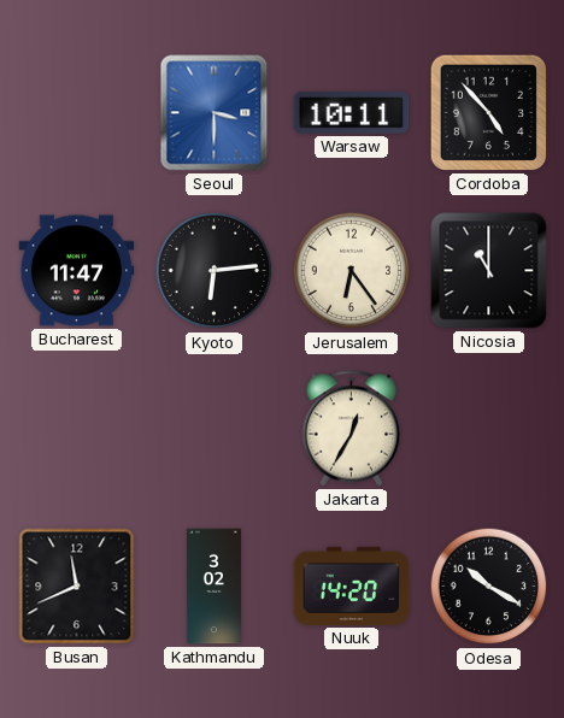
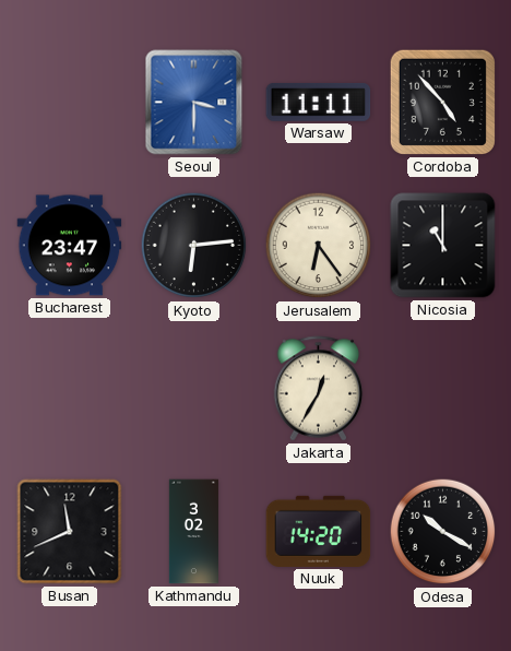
Warsaw: 10:11 -> 11:11 (319, 102)
Bucharest: 11:47 -> 23:47 (70, 246)
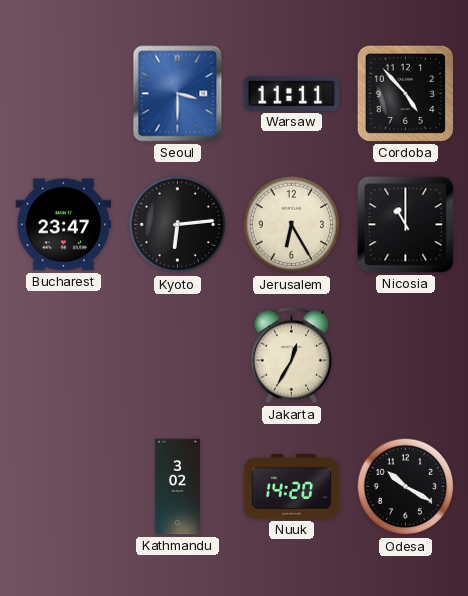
Jerusalem: 6:24 -> 6:25 (292, 225)
Busan: 11:41 -> none (70, 532)
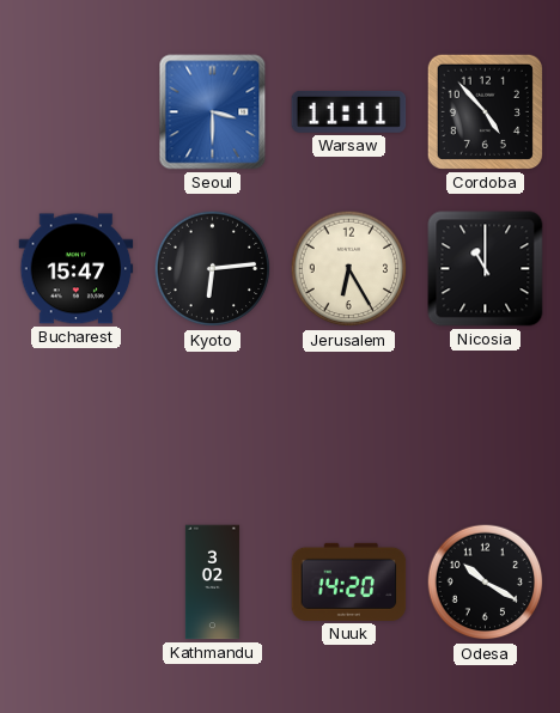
Bucharest: 23:47 -> 15:47 (77, 269)
Jakarta: 12:35 -> none (292, 356)
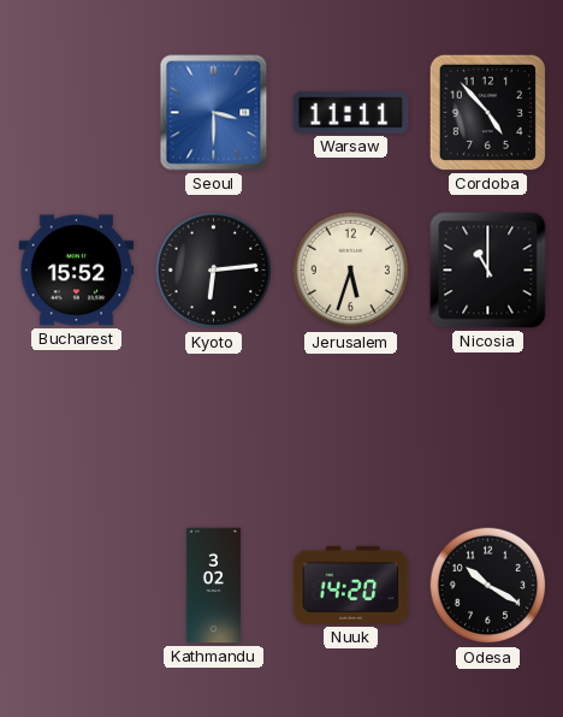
Bucharest: 15:47 -> 15:52 (77, 271)
Jerusalem: 6:25 -> 5:33 (351, 271)
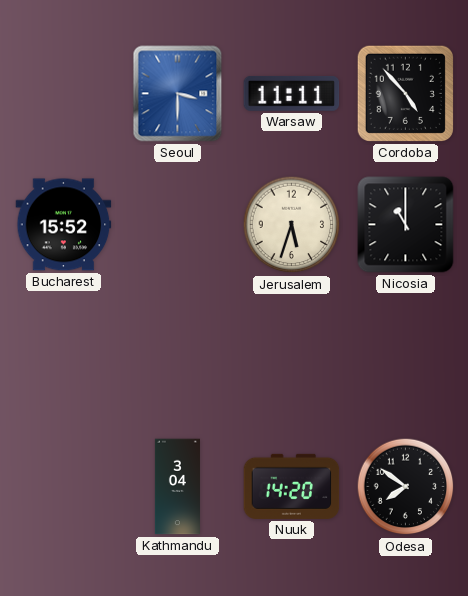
Kyoto: 6:14 -> none (214, 271)
Kathmandu: 3:02 -> 3:04 (177, 487)
Odesa: 10:20 -> 7:51 (406, 487)
